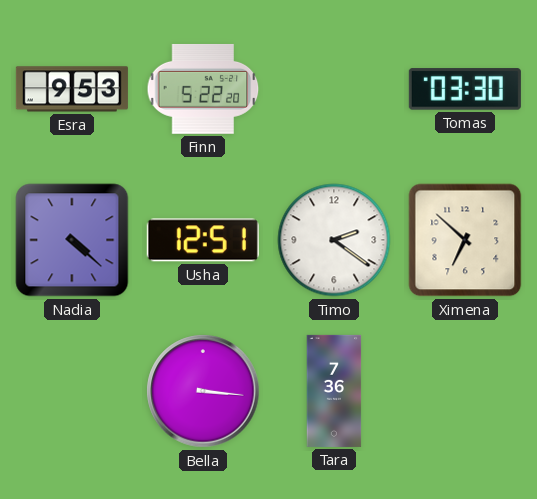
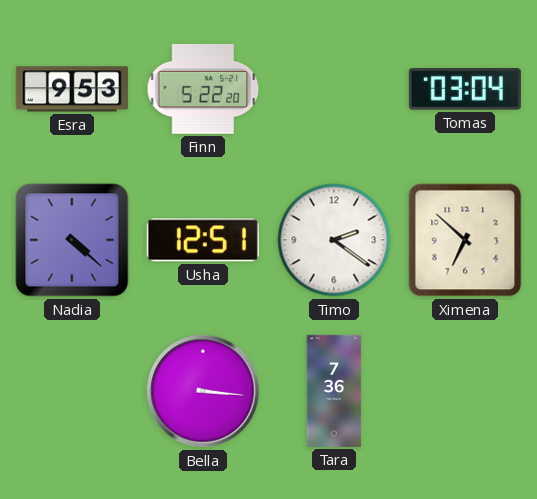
Tomas: 03:30 -> 03:04 (465, 89)
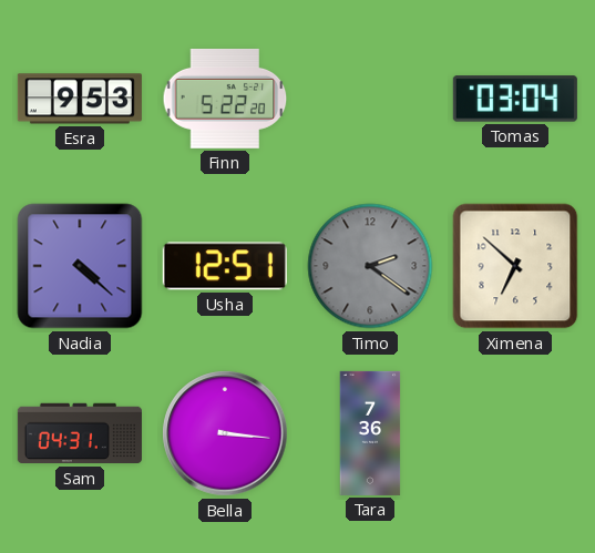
Timo dial: white -> grey (370, 266)
Sam: none -> 04:31 (80, 433)
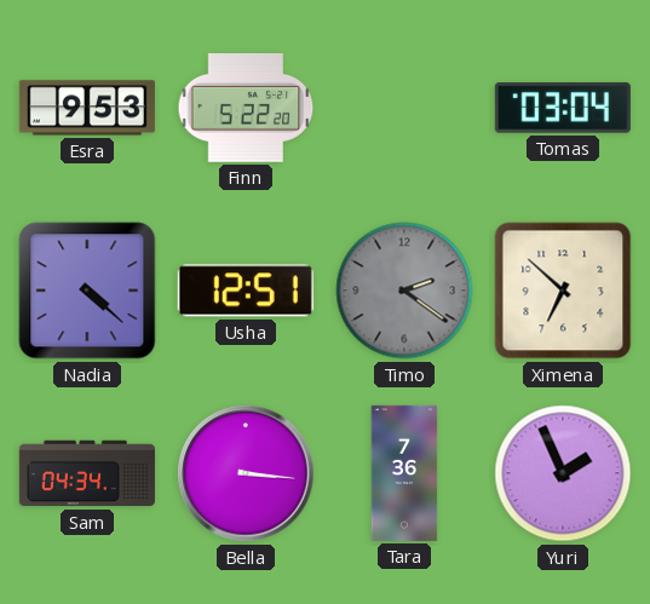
Sam: 04:31 -> 04:34 (87, 473)
Yuri: none -> 1:56 (563, 473)
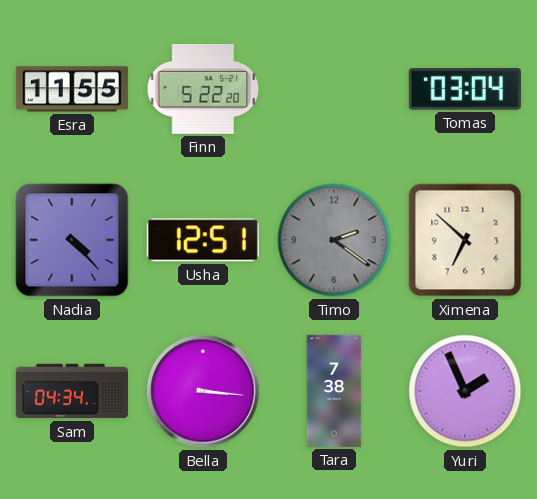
Esra: 9:53 -> 11:55 (72, 89)
Nadia: 4:22 -> 4:23 (72, 240)
Tara: 7:36 -> 7:38 (334, 391)
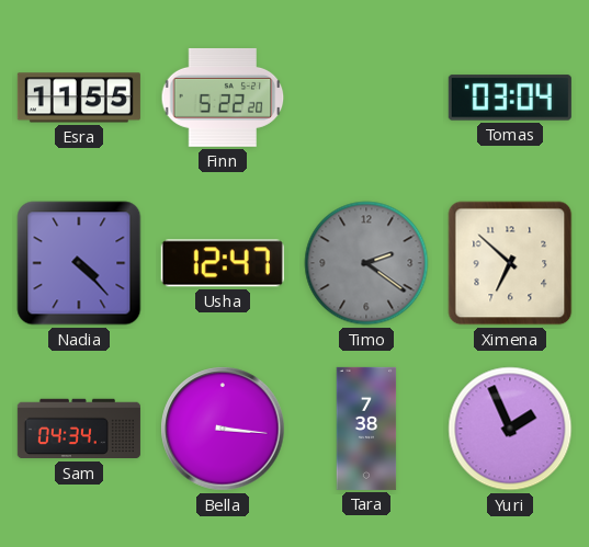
Usha: 12:51 -> 12:47 (223, 263)
